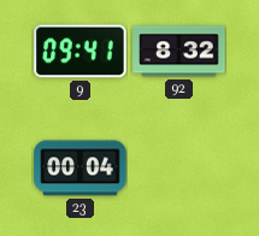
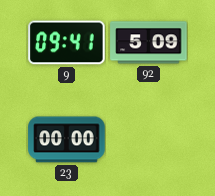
92: 8:32 -> 5:09 (149, 43)
23: 00:04 -> 00:00 (67, 140)
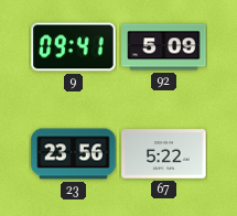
23: 00:00 -> 23:56 (74, 154)
67: none -> 5:22 (164, 154)
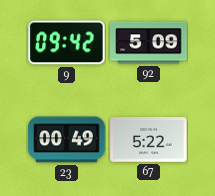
9: 09:41 -> 09:42 (67, 43)
23: 23:56 -> 00:49 (67, 140)
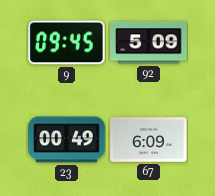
9: 09:42 -> 09:45 (67, 43)
67: 5:22 -> 6:09 (149, 140)
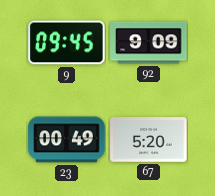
92: 5:09 -> 9:09 (149, 43)
67: 6:09 -> 5:20 (149, 140)
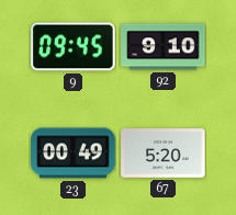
92: 9:09 -> 9:10 (164, 47)
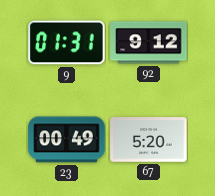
9: 09:45 -> 01:31 (67, 43)
92: 9:10 -> 9:12 (149, 43)
